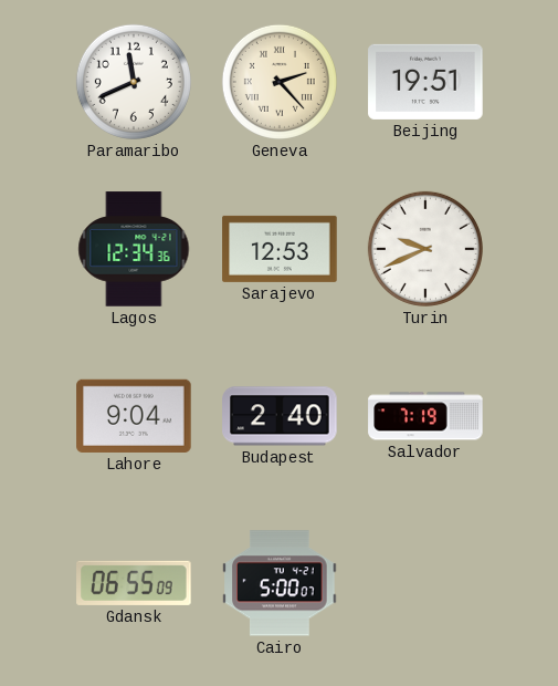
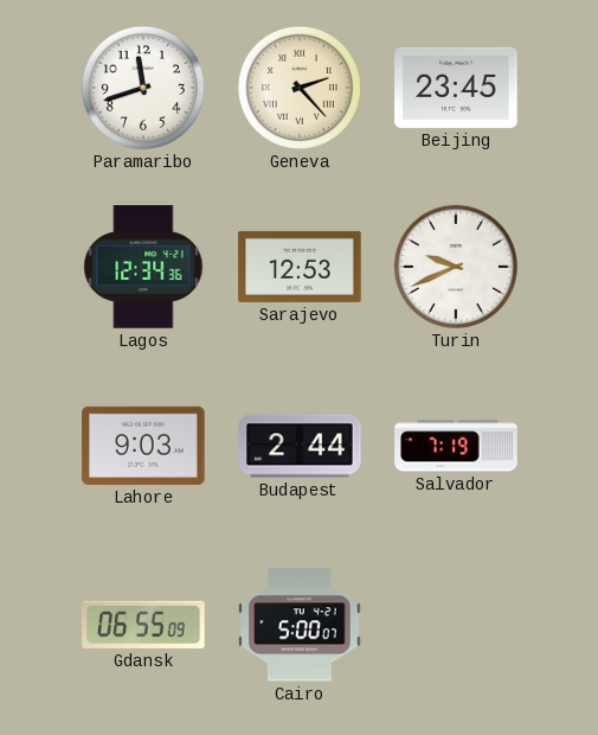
Paramaribo: 11:41 -> 11:42 (143, 88)
Beijing: 19:51 -> 23:45 (456, 88)
Lahore: 9:04 -> 9:03 (143, 446)
Budapest: 2:40 -> 2:44 (300, 446)
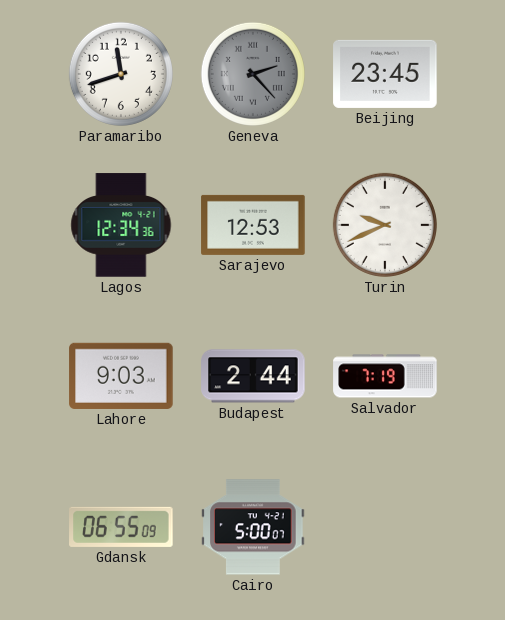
Geneva dial: cream -> grey (253, 74)
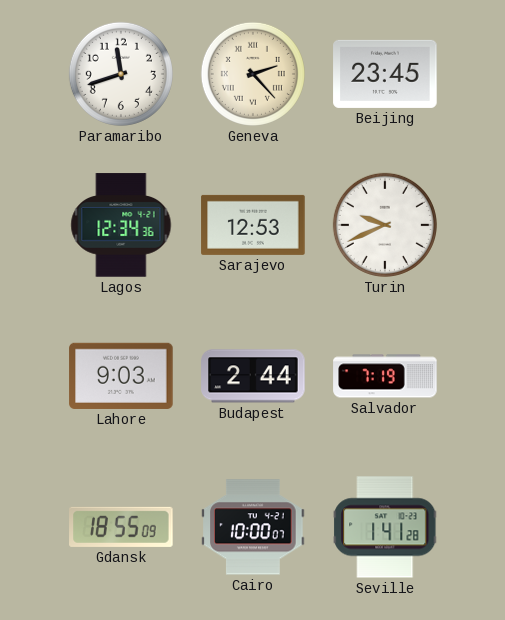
Geneva dial: grey -> cream (253, 74)
Gdansk: 06:55 -> 18:55 (121, 527)
Cairo: 5:00 -> 10:00 (253, 527)
Seville: none -> 1:41 (385, 527)
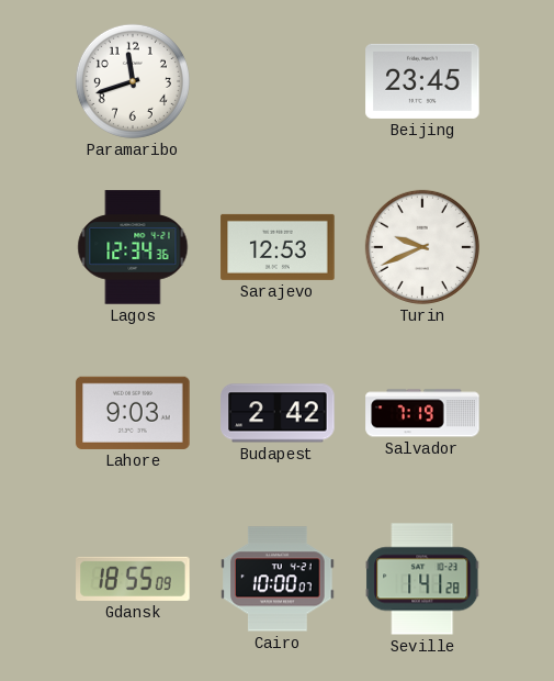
Geneva: 2:23 -> none (253, 74)
Budapest: 2:44 -> 2:42 (278, 413)
